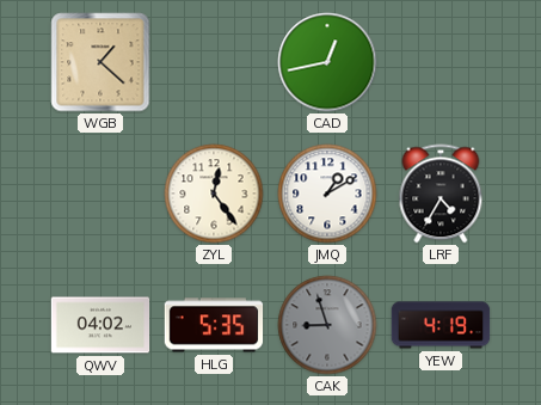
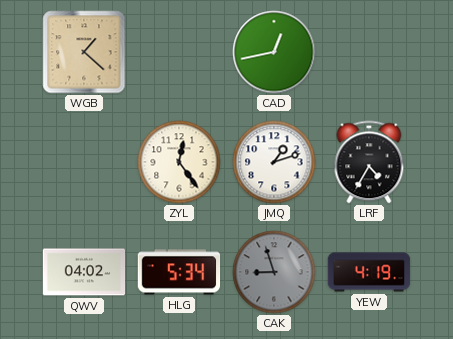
JMQ: 1:10 -> 1:12 (274, 162)
HLG: 5:35 -> 5:34 (179, 272)
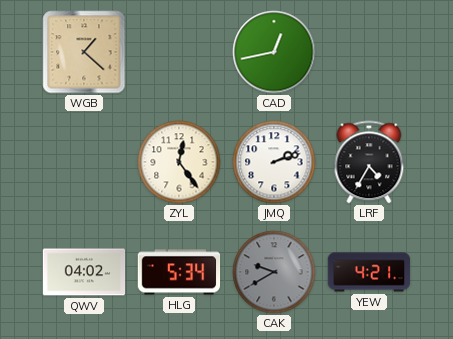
JMQ: 1:12 -> 2:12 (274, 162)
CAK: 8:57 -> 9:40 (274, 272)
YEW: 4:19 -> 4:21 (369, 272)
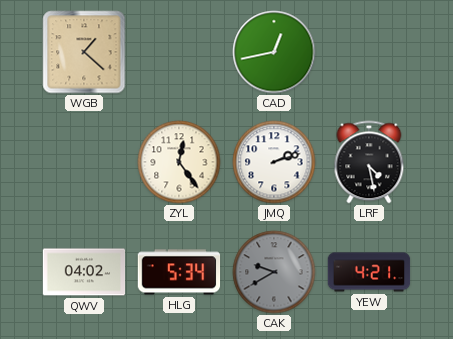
LRF: 4:35 -> 4:28 (369, 162)
